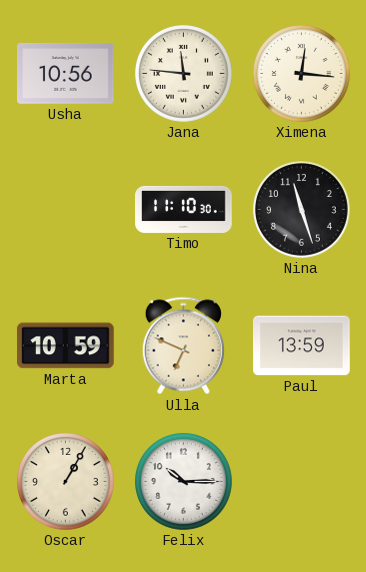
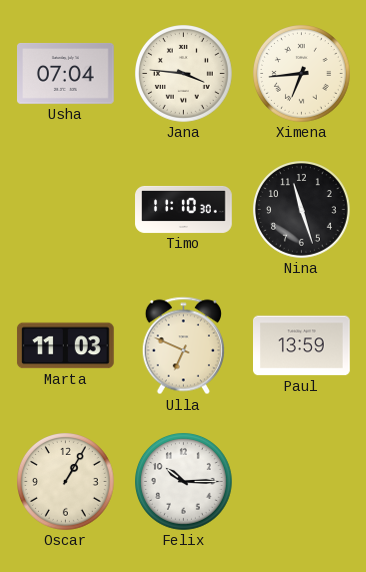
Usha: 10:56 -> 07:04 (66, 73)
Jana: 11:46 -> 3:46 (184, 74)
Ximena: 12:16 -> 6:44 (302, 74)
Marta: 10:59 -> 11:03 (66, 346)
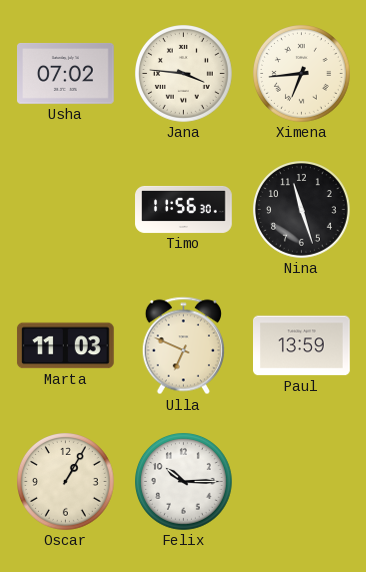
Usha: 07:04 -> 07:02 (66, 73)
Timo: 11:10 -> 11:56 (184, 209)
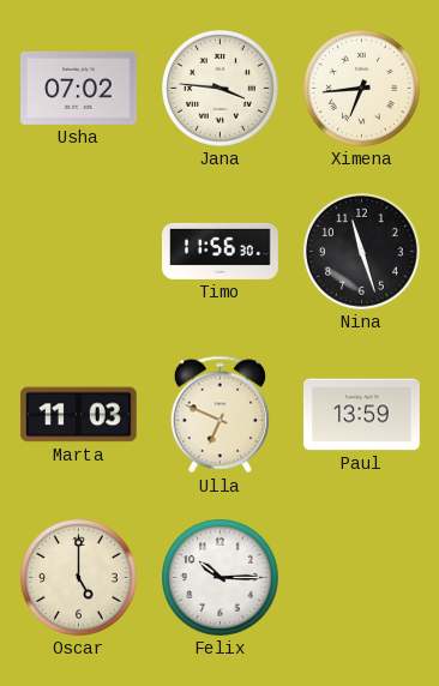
Oscar: 1:05 -> 5:00 (79, 578)
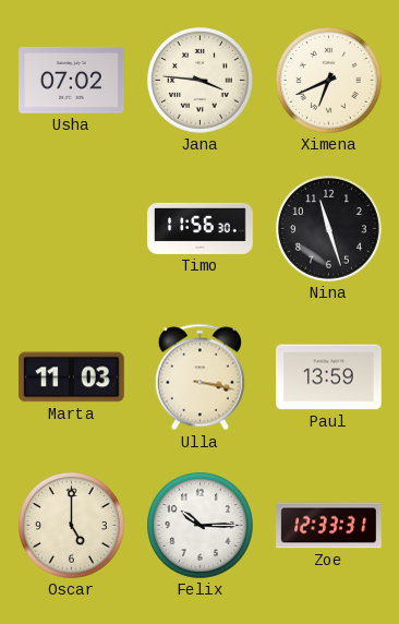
Ximena: 6:44 -> 6:41 (329, 81)
Ulla: 6:49 -> 3:17 (199, 377)
Zoe: none -> 12:33 (329, 526)
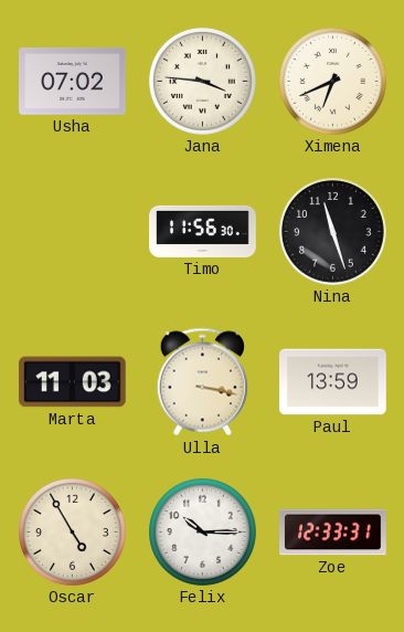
Oscar: 5:00 -> 4:55 (73, 533)
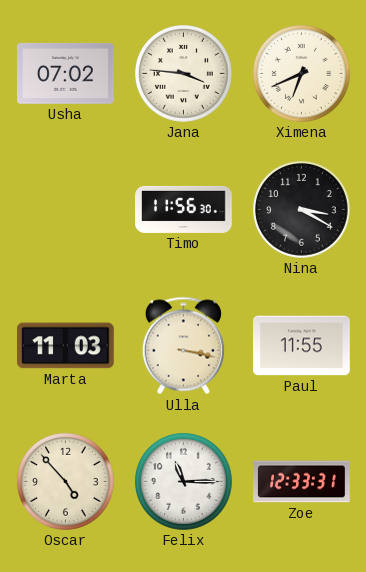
Nina: 11:27 -> 3:20 (302, 210)
Paul: 13:59 -> 11:55 (302, 346)
Oscar: 4:55 -> 4:53 (66, 482)
Felix: 10:15 -> 11:15 (184, 482)
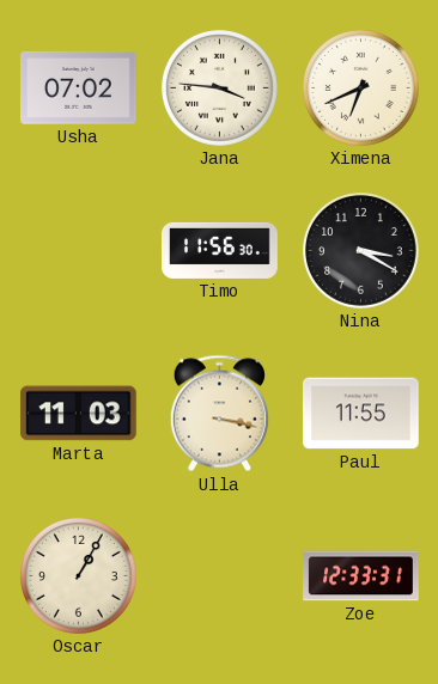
Oscar: 4:53 -> 1:05 (79, 576)
Felix: 11:15 -> none (184, 482)
